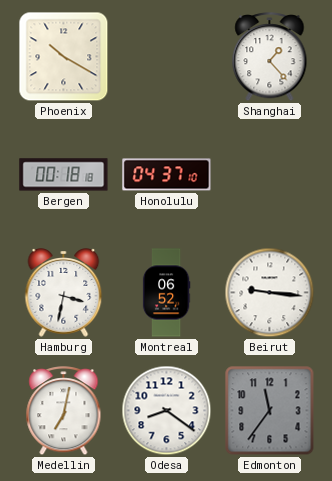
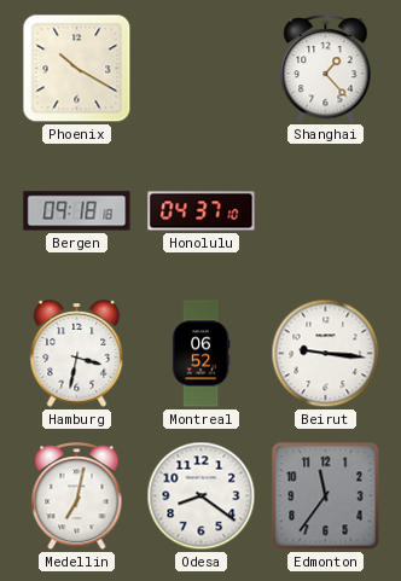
Bergen: 00:18 -> 09:18 (77, 211)
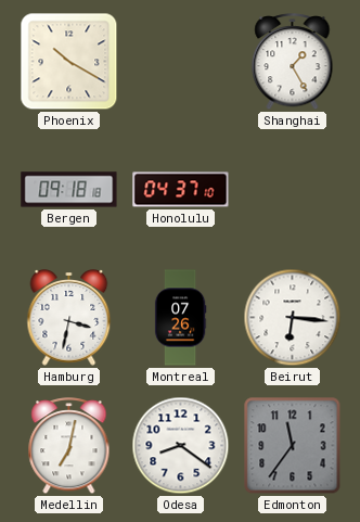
Shanghai: 1:23 -> 1:25 (293, 62)
Montreal: 06:52 -> 07:26 (180, 318)
Beirut: 9:16 -> 6:16 (293, 318)
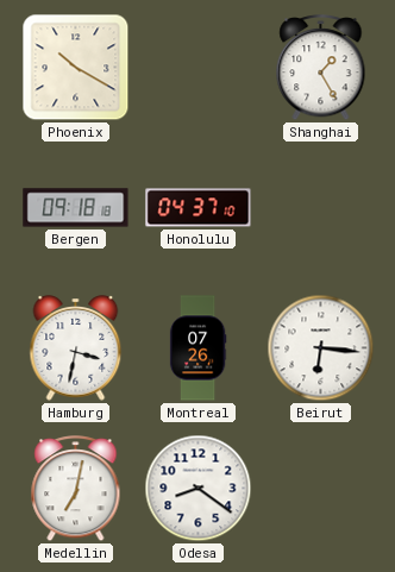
Edmonton: 11:36 -> none (293, 446)
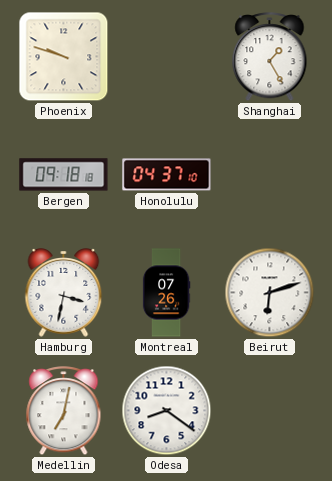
Phoenix: 10:20 -> 9:48 (64, 57)
Beirut: 6:16 -> 6:12 (270, 293)
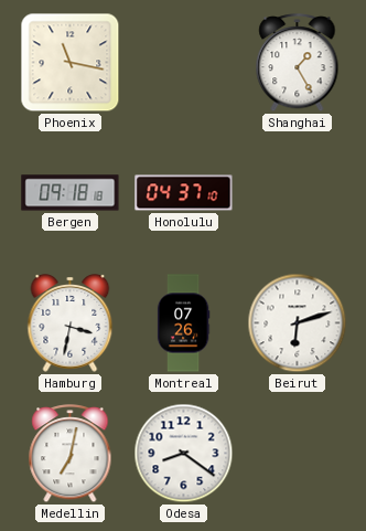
Phoenix: 9:48 -> 11:17 (71, 63)
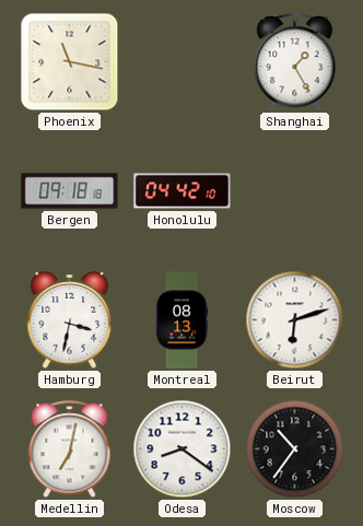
Honolulu: 04:37 -> 04:42 (183, 191)
Montreal: 07:26 -> 08:13 (181, 320)
Moscow: none -> 10:36 (295, 449)
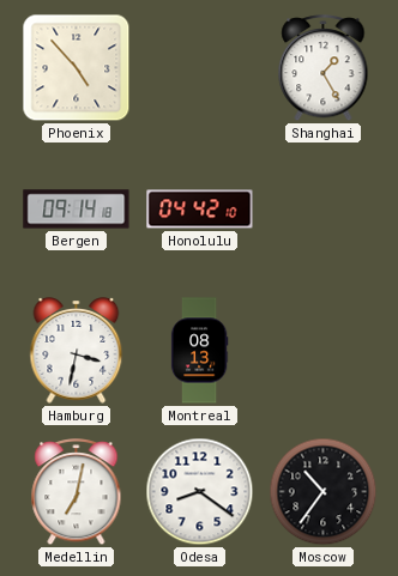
Phoenix: 11:17 -> 4:53 (77, 68)
Bergen: 09:18 -> 09:14 (77, 210)
Beirut: 6:12 -> none (295, 320)
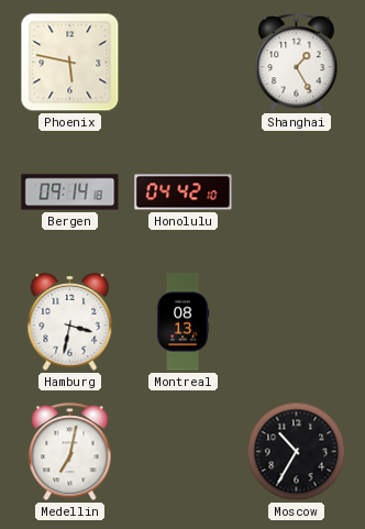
Phoenix: 4:53 -> 5:47 (70, 63)
Odesa: 8:21 -> none (200, 492)
Moscow: 10:36 -> 10:35 (297, 452)
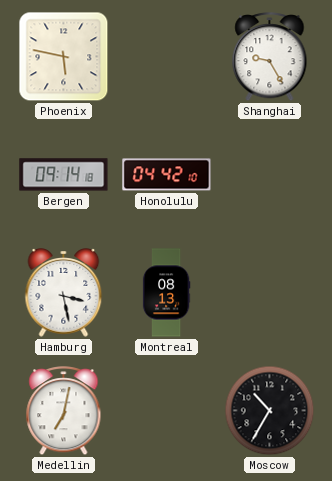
Shanghai: 1:25 -> 9:25 (270, 57)
Hamburg: 3:32 -> 3:28 (64, 293)
